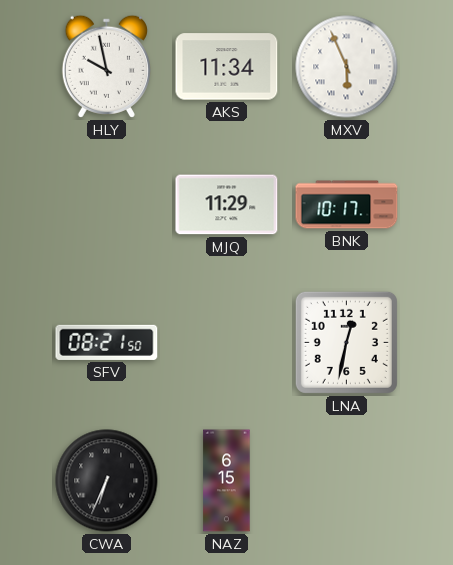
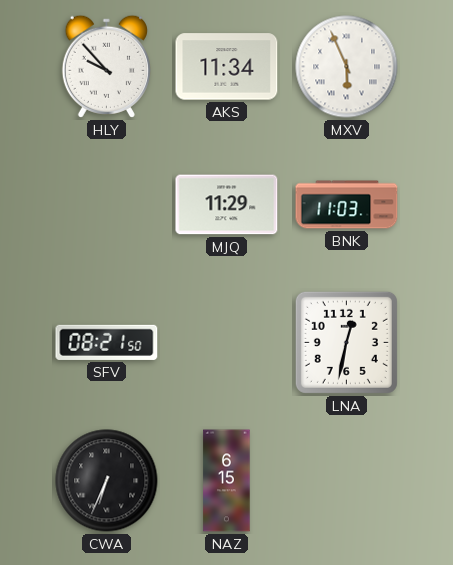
HLY: 9:58 -> 9:53 (106, 66)
BNK: 10:17 -> 11:03 (347, 205)
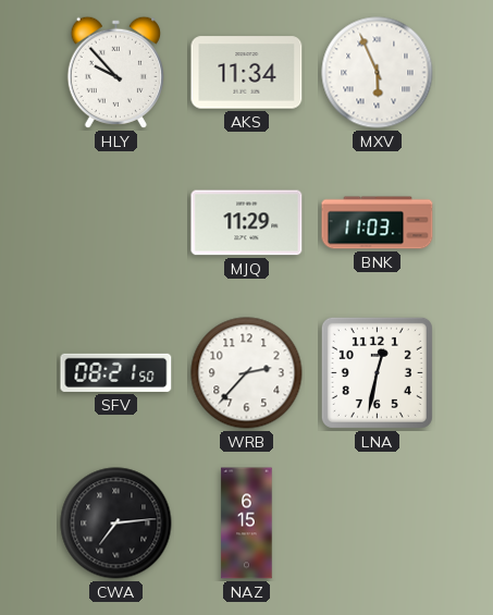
WRB: none -> 2:37 (247, 373)
CWA: 6:34 -> 7:14 (116, 524)
